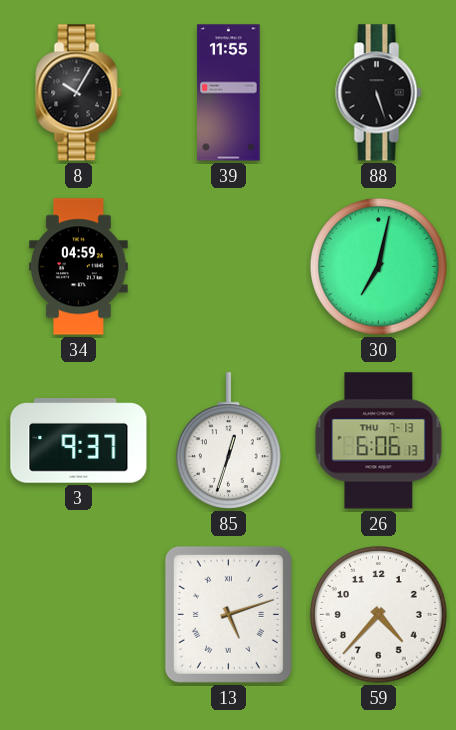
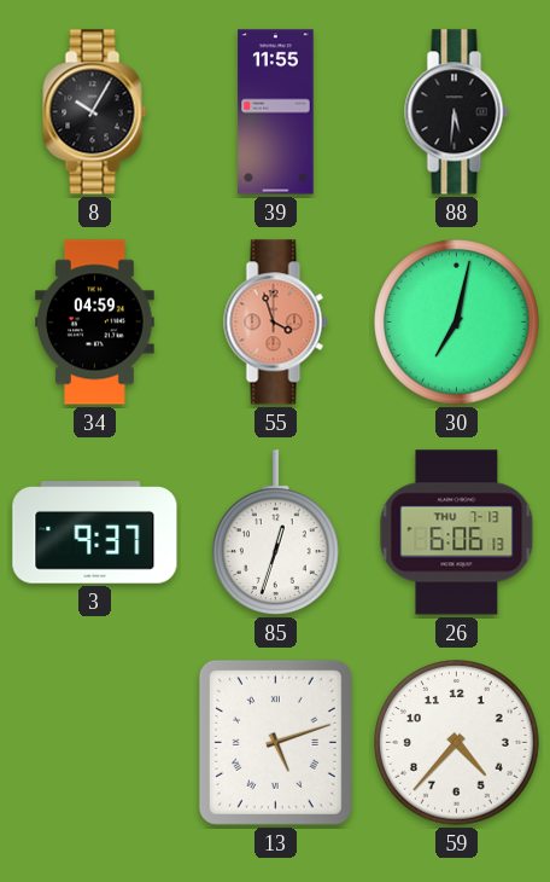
88: 5:27 -> 5:31 (457, 112)
55: none -> 3:57 (276, 323)
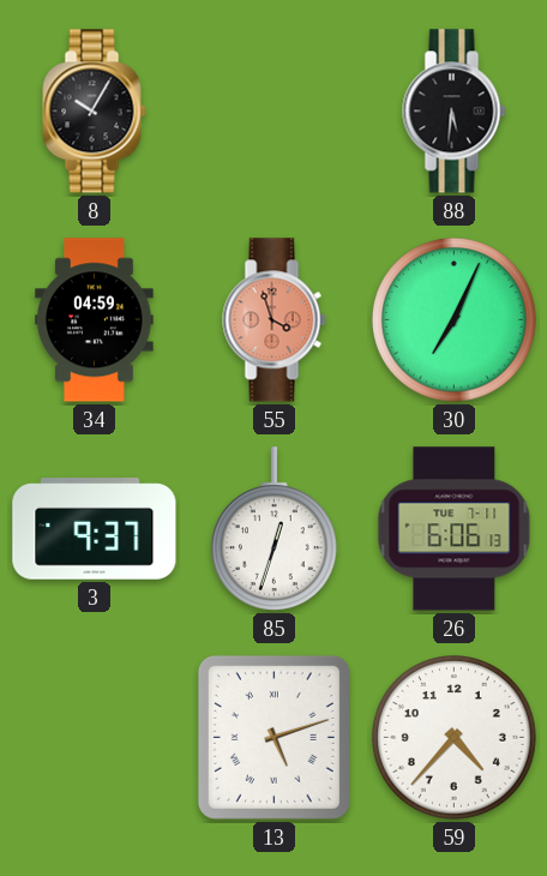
39: 11:55 -> none (276, 112)
30: 7:02 -> 7:04 (455, 320)
26 date: THU 7-13 -> TUE 7-11 (455, 529)
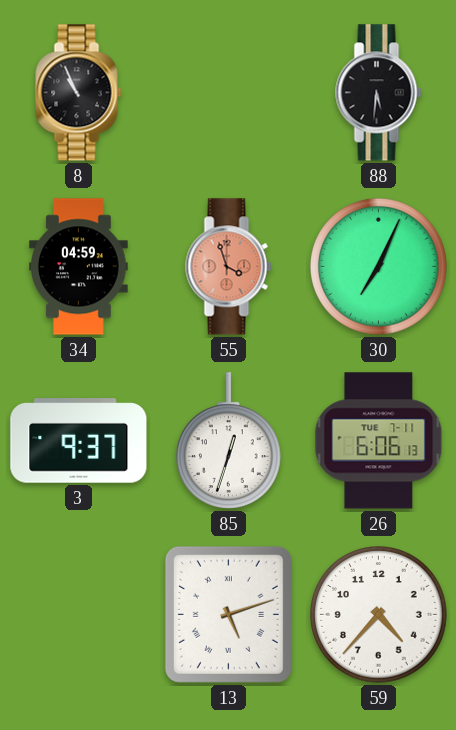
8: 10:05 -> 10:56 (79, 93)
